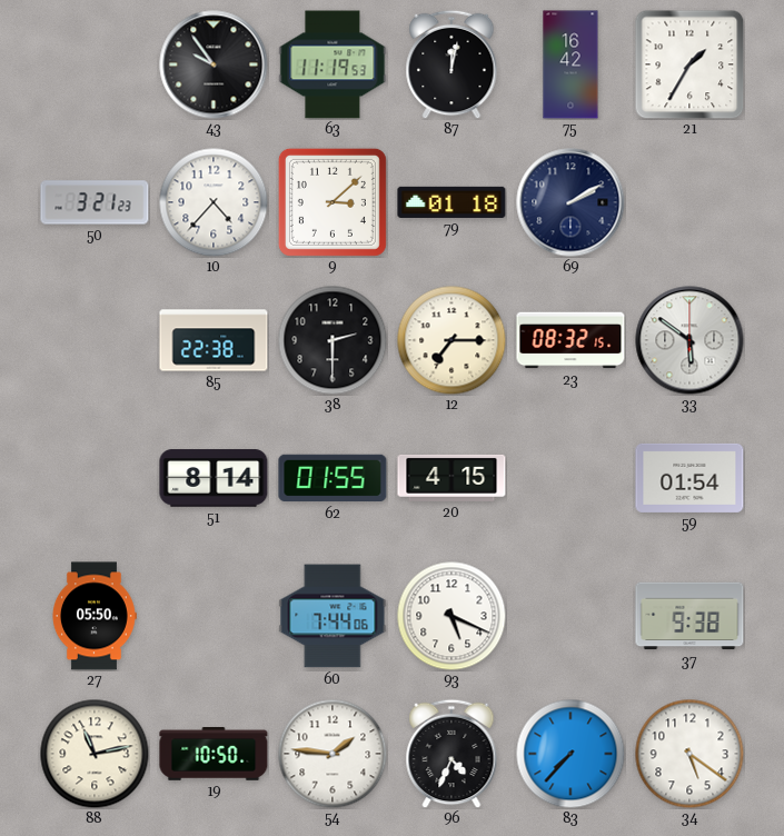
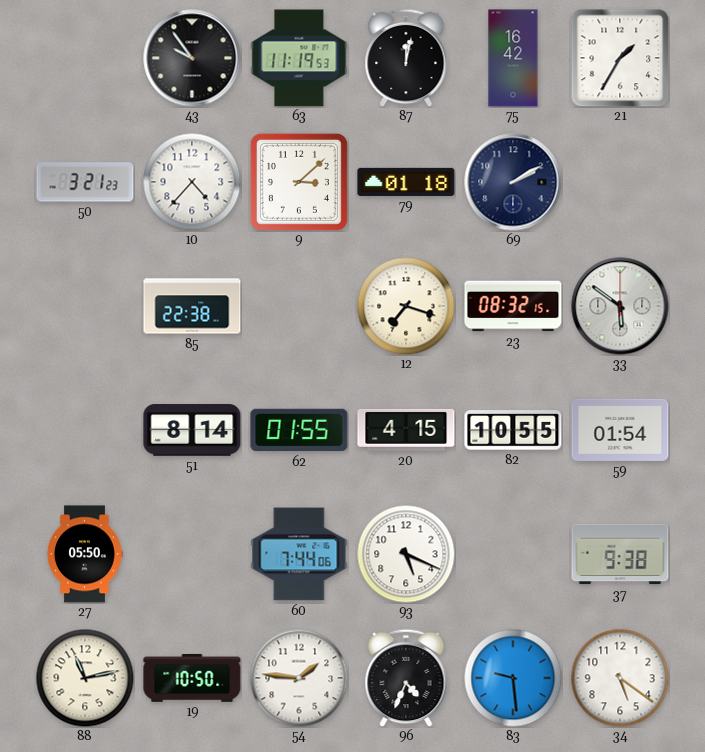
38: 2:30 -> none (333, 340)
12: 7:15 -> 7:18 (406, 306)
82: none -> 10:55 (513, 430)
83: 7:37 -> 9:29 (513, 678)
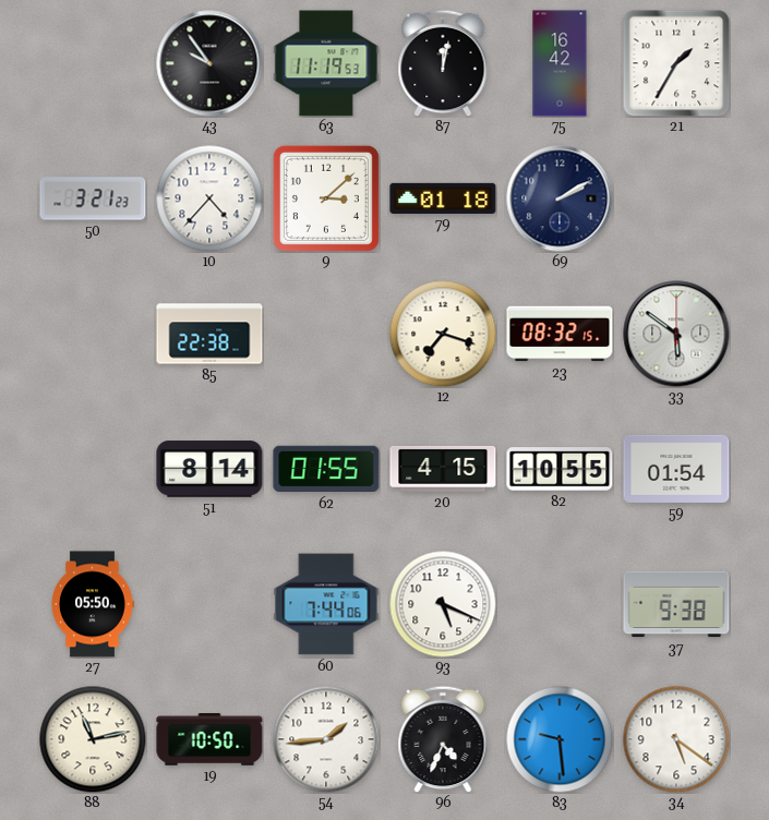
54: 1:46 -> 1:44 (326, 739)
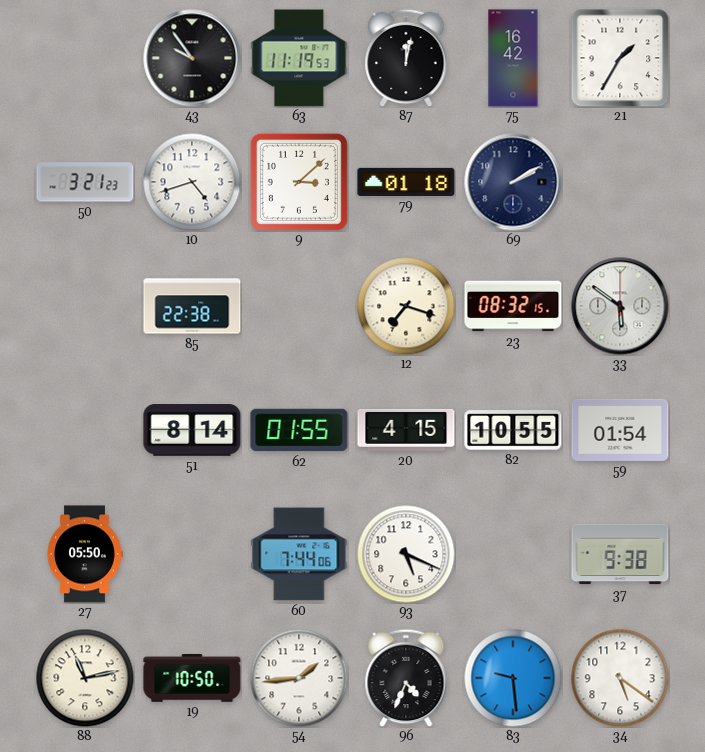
10: 4:37 -> 4:42 (192, 182)
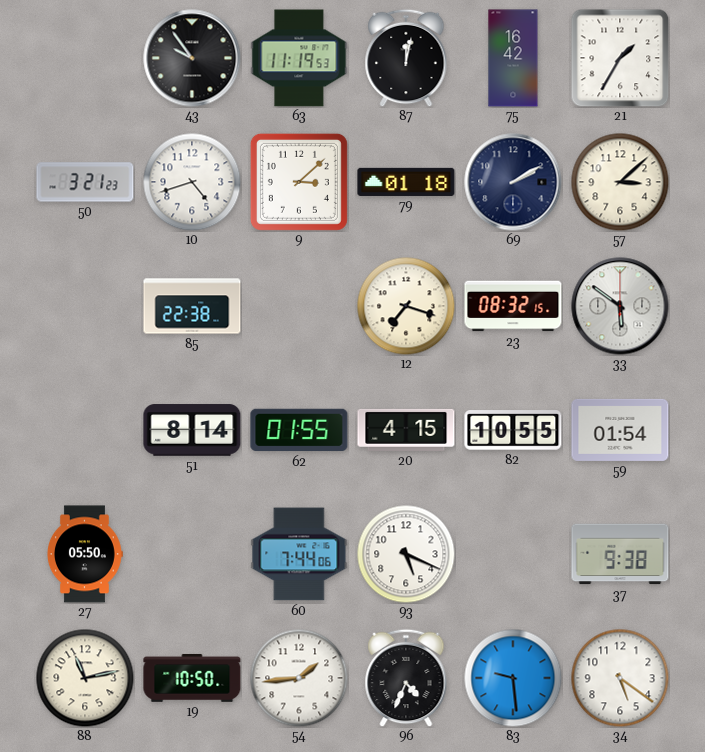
57: none -> 3:08 (620, 182)
